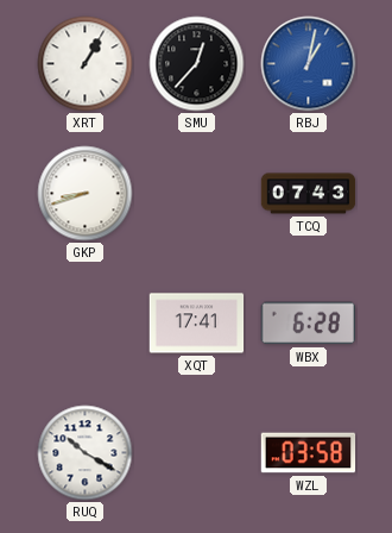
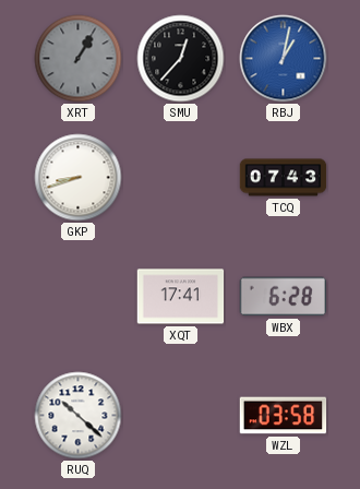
XRT dial: white -> grey (79, 59)
RUQ: 10:20 -> 10:22 (79, 416)
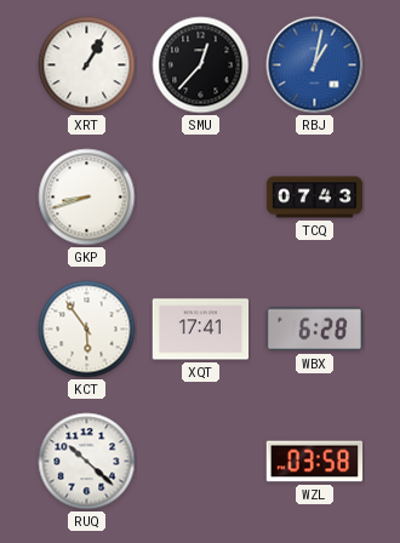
XRT dial: grey -> white (87, 65)
KCT: none -> 5:54 (87, 330)
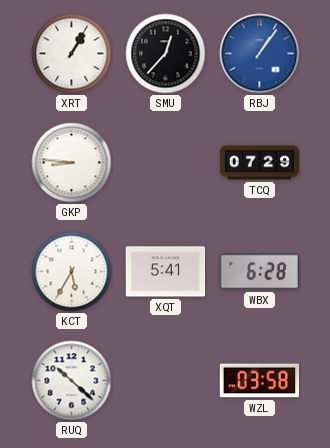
RBJ: 1:02 -> 1:06 (260, 54)
GKP: 8:42 -> 8:46 (72, 163)
TCQ: 07:43 -> 07:29 (260, 163)
KCT: 5:54 -> 5:35 (72, 272)
XQT: 17:41 -> 5:41 (166, 272)
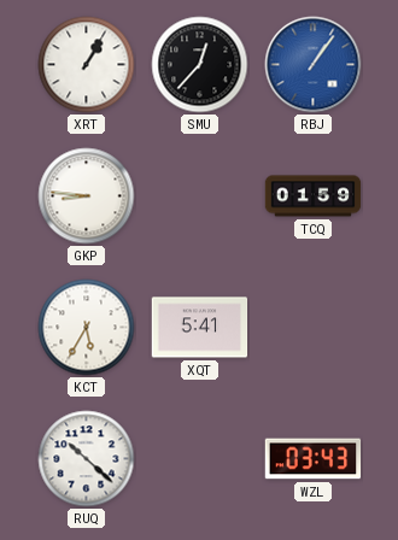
TCQ: 07:29 -> 01:59 (314, 196)
WBX: 6:28 -> none (259, 272)
WZL: 03:58 -> 03:43 (314, 459)
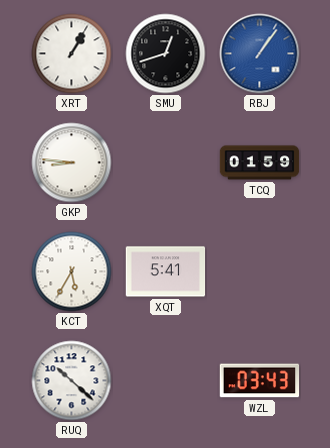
SMU: 12:37 -> 12:42 (166, 54)
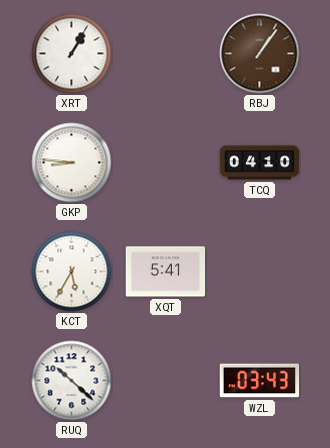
SMU: 12:42 -> none (166, 54)
RBJ dial: blue -> brown (260, 54)
TCQ: 01:59 -> 04:10 (260, 163)
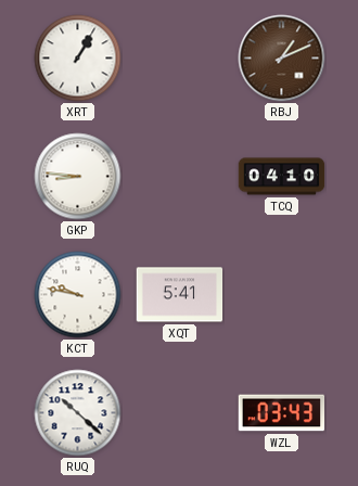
RBJ: 1:06 -> 1:11 (282, 59)
KCT: 5:35 -> 9:47 (78, 295)
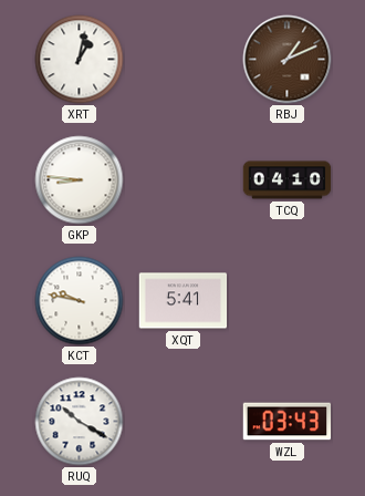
XRT: 1:05 -> 1:02 (80, 60)
RUQ: 10:22 -> 10:20 (80, 422)
